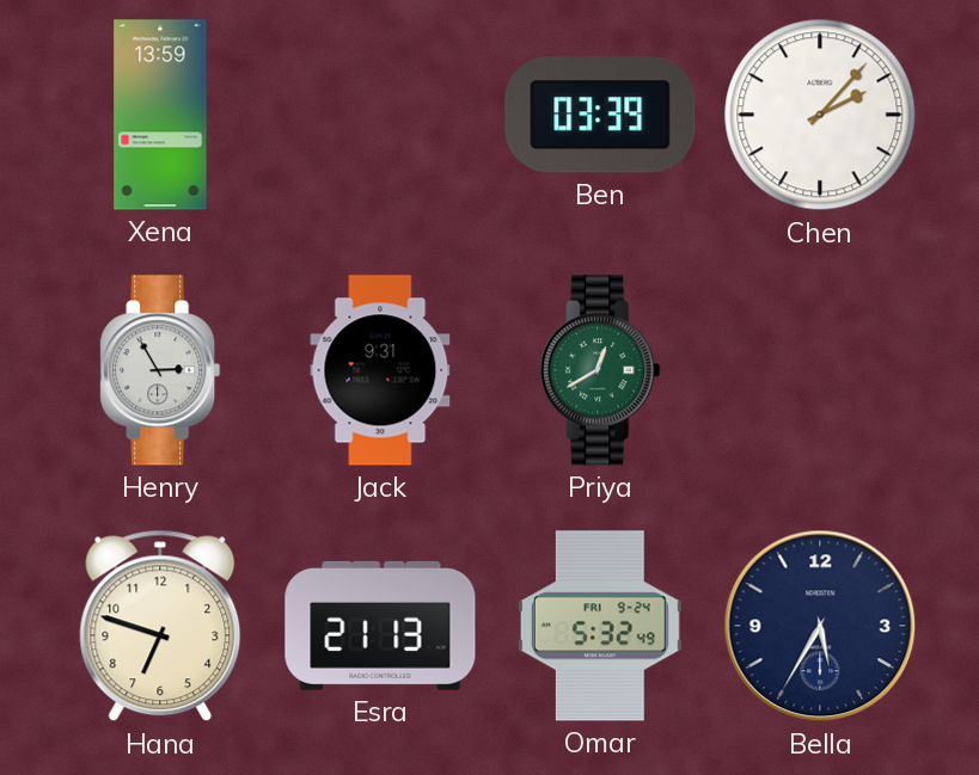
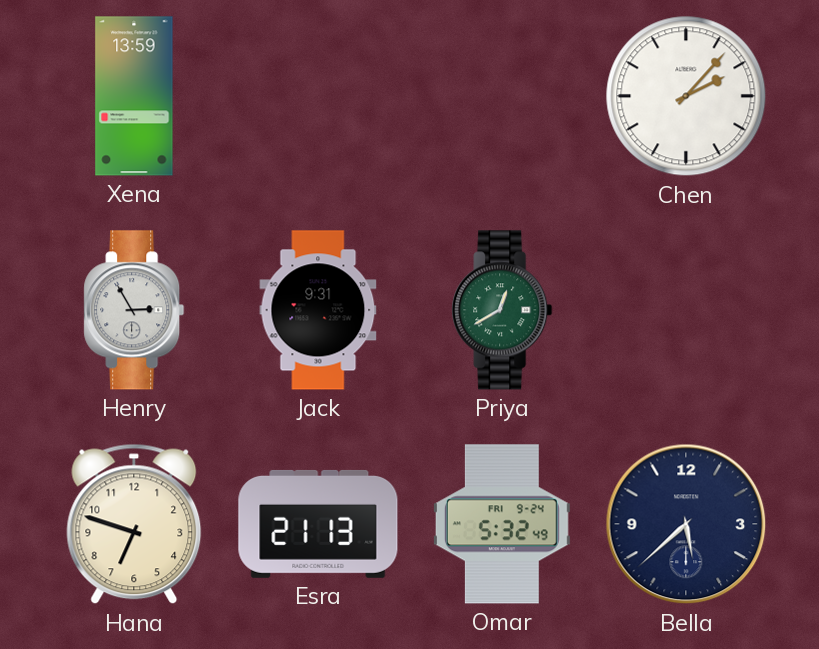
Ben: 03:39 -> none (600, 115)
Bella: 5:35 -> 5:38 (686, 524)
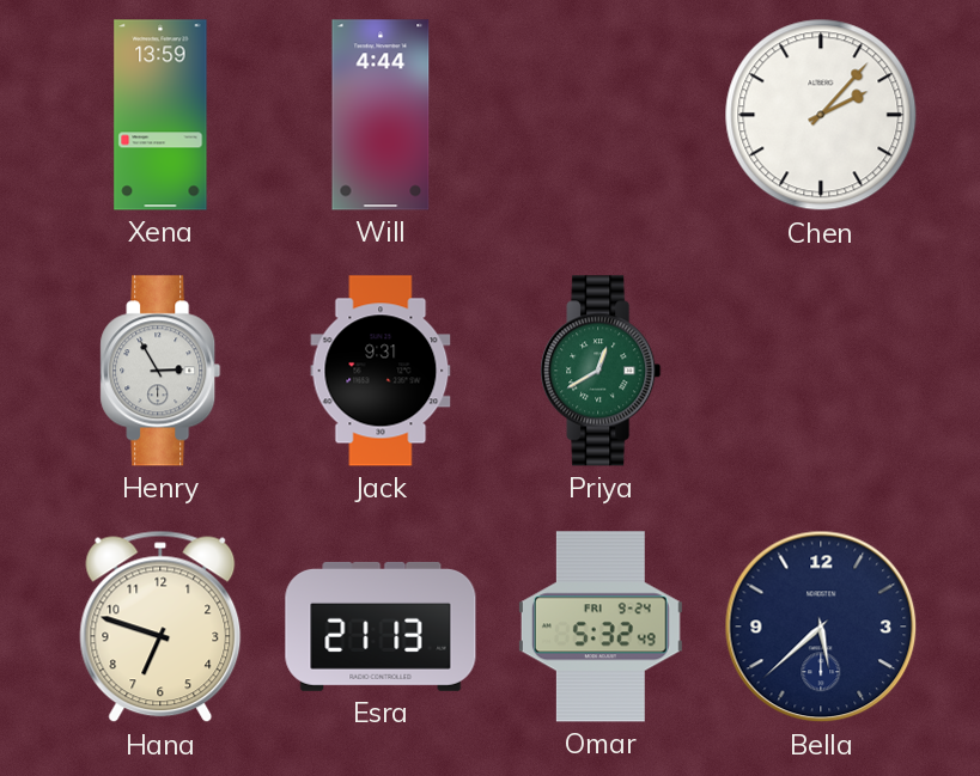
Will: none -> 4:44 (381, 115)
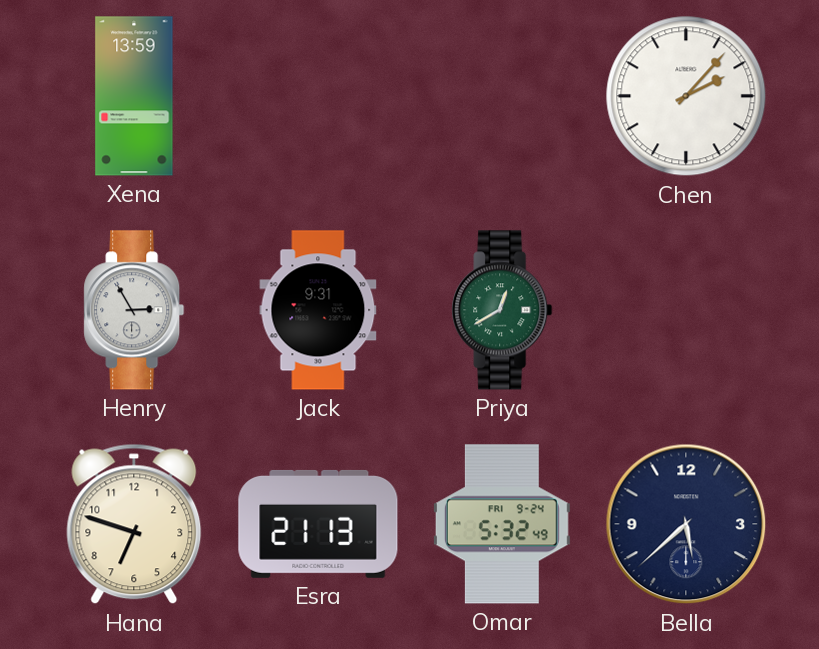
Will: 4:44 -> none (381, 115)
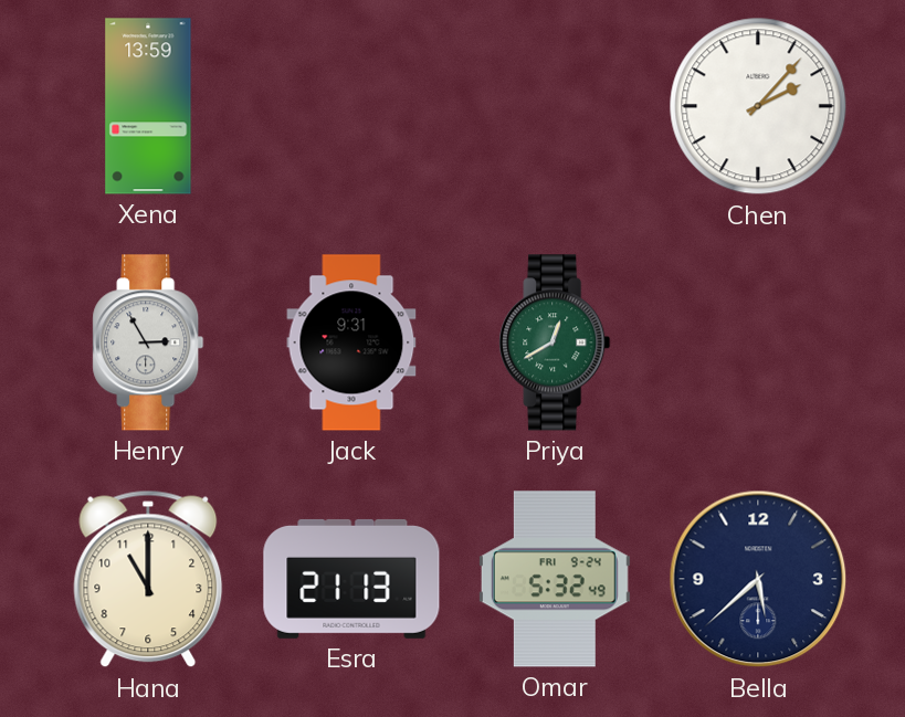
Hana: 6:48 -> 11:00 (148, 579)
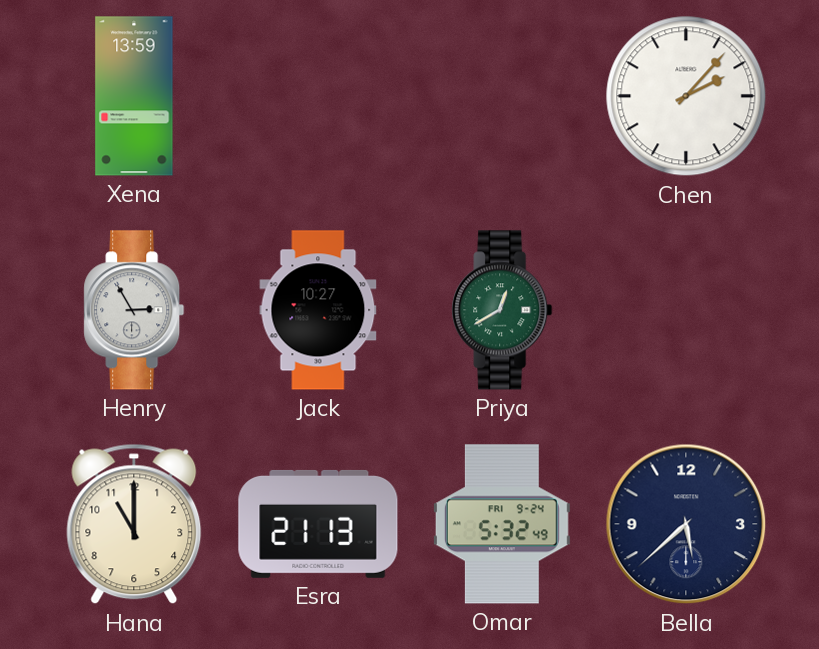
Jack: 9:31 -> 10:27 (318, 310)
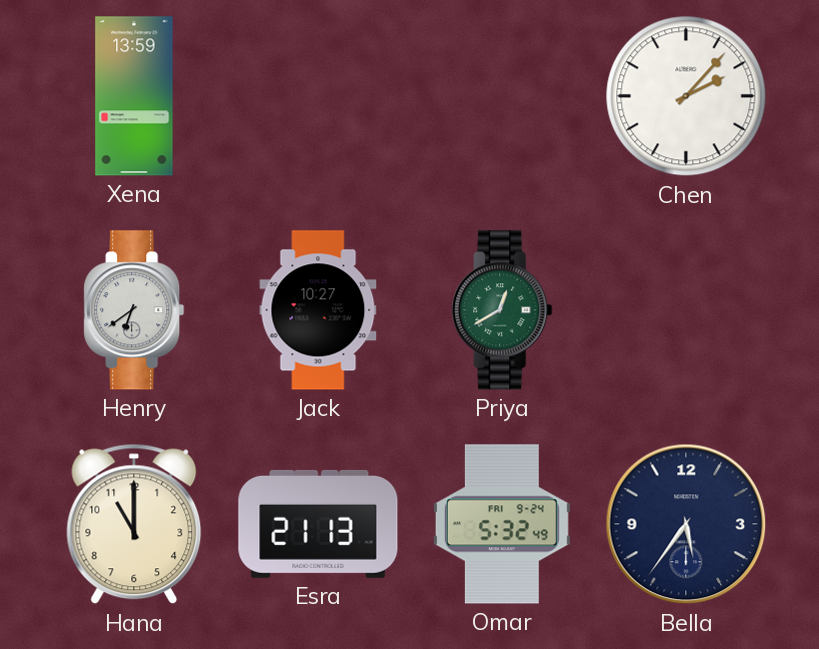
Henry: 2:55 -> 6:39 (134, 310)
Bella: 5:38 -> 5:36 (686, 524)
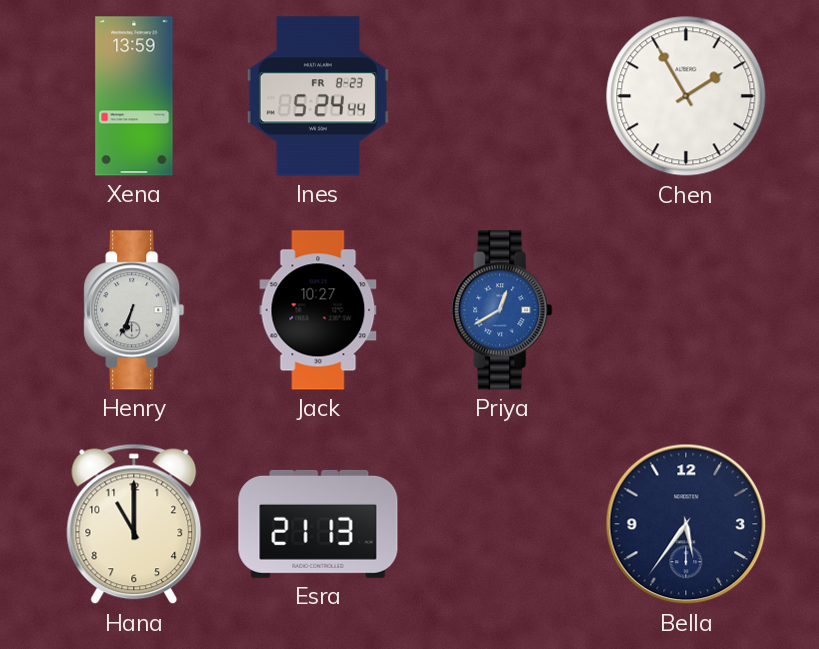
Ines: none -> 5:24 (318, 96)
Chen: 2:07 -> 1:55 (686, 96)
Henry: 6:39 -> 6:34 (134, 310)
Priya dial: green -> blue (502, 310)
Omar: 5:32 -> none (502, 524)
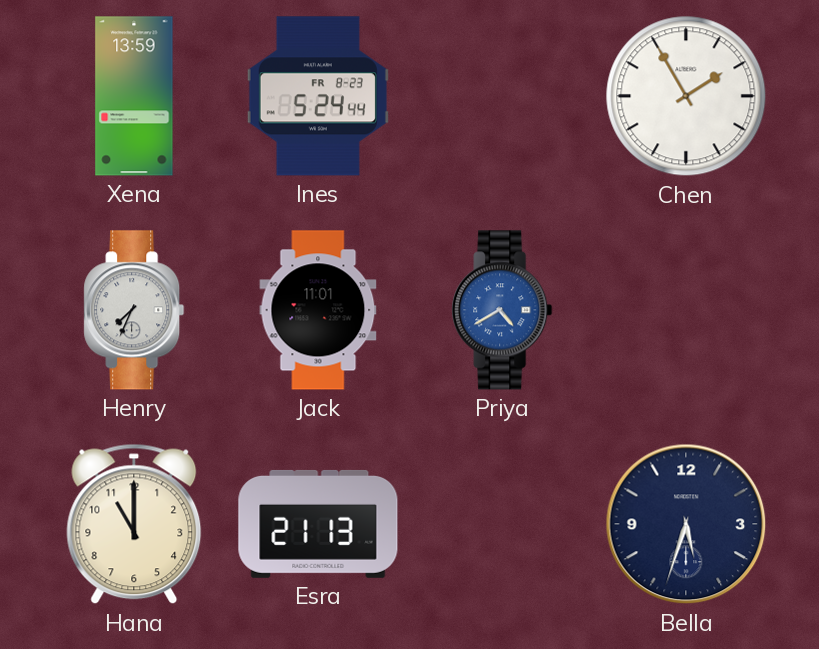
Henry: 6:34 -> 7:34 (134, 310)
Jack: 10:27 -> 11:01 (318, 310)
Priya: 12:40 -> 4:40 (502, 310)
Bella: 5:36 -> 5:33 (686, 524)
